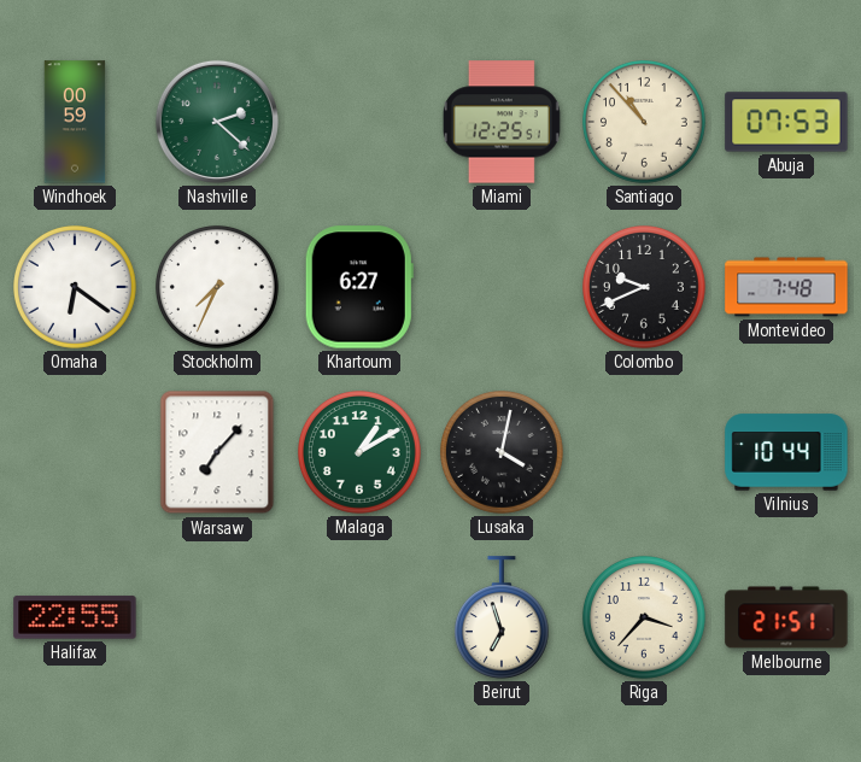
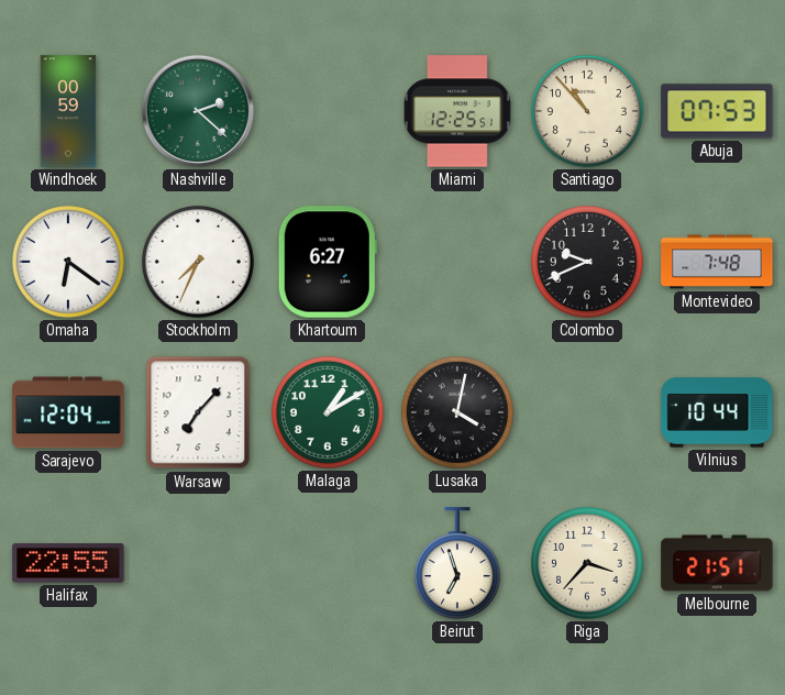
Sarajevo: none -> 12:04 (68, 412)
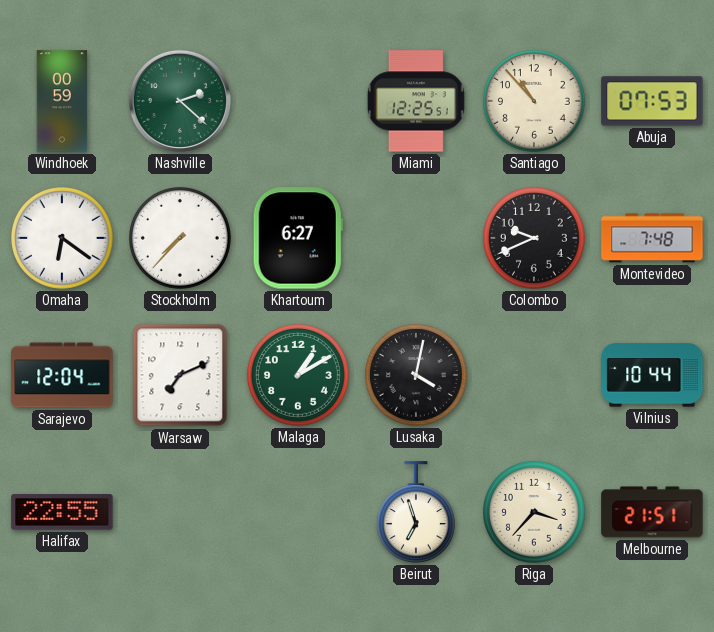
Stockholm: 7:34 -> 7:37 (181, 239)
Warsaw: 7:07 -> 7:11 (180, 375)
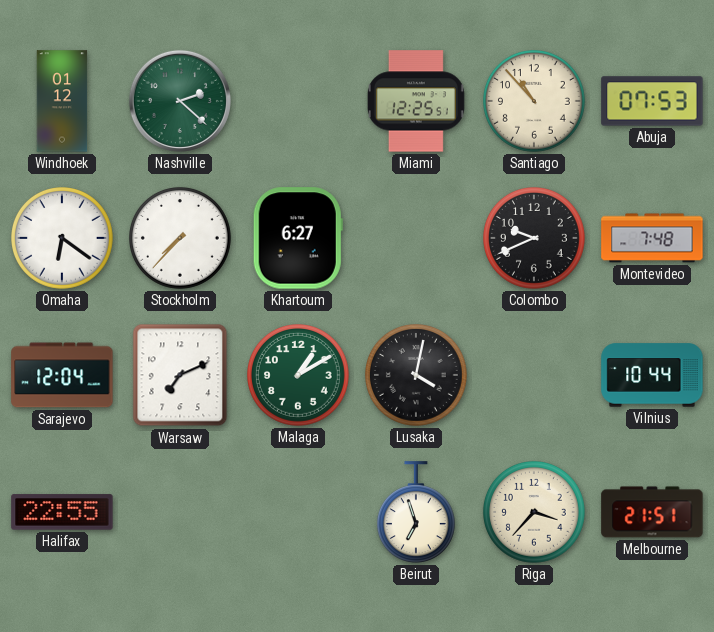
Windhoek: 00:59 -> 01:12 (62, 101)
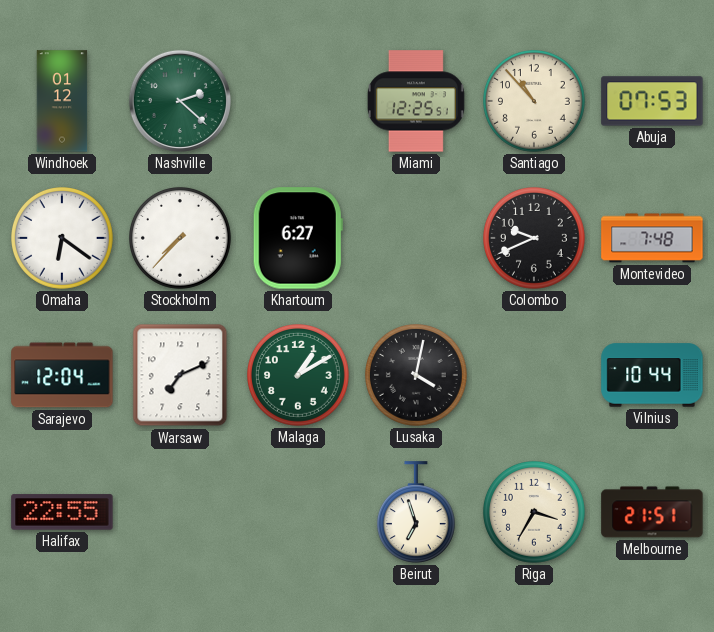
Riga: 3:37 -> 3:35 (535, 513)
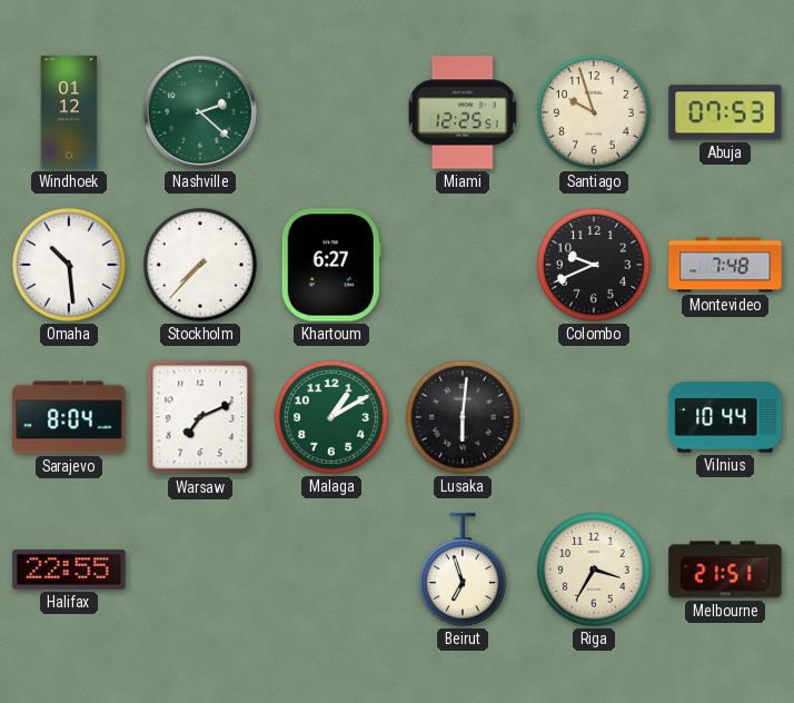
Santiago: 10:53 -> 9:57 (595, 113)
Omaha: 6:21 -> 10:29 (70, 266)
Sarajevo: 12:04 -> 8:04 (69, 417)
Lusaka: 4:02 -> 6:01 (464, 418)
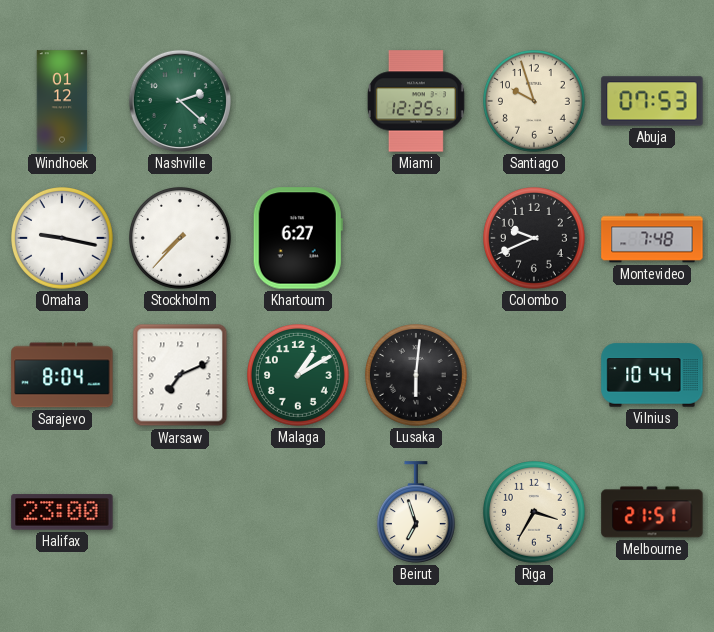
Omaha: 10:29 -> 9:17 (63, 239)
Halifax: 22:55 -> 23:00 (62, 512)
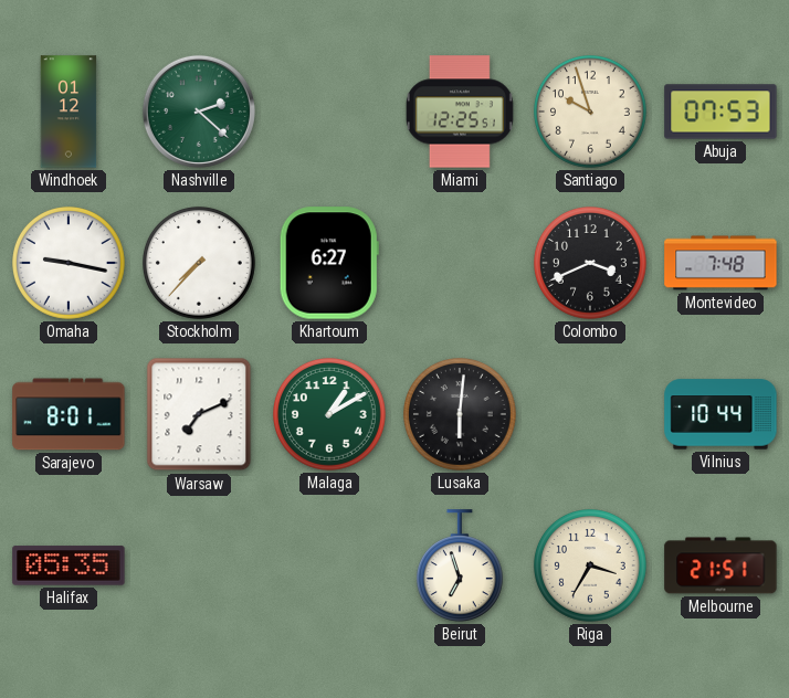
Colombo: 9:41 -> 3:41 (591, 264)
Sarajevo: 8:04 -> 8:01 (69, 414)
Halifax: 23:00 -> 05:35 (69, 565)
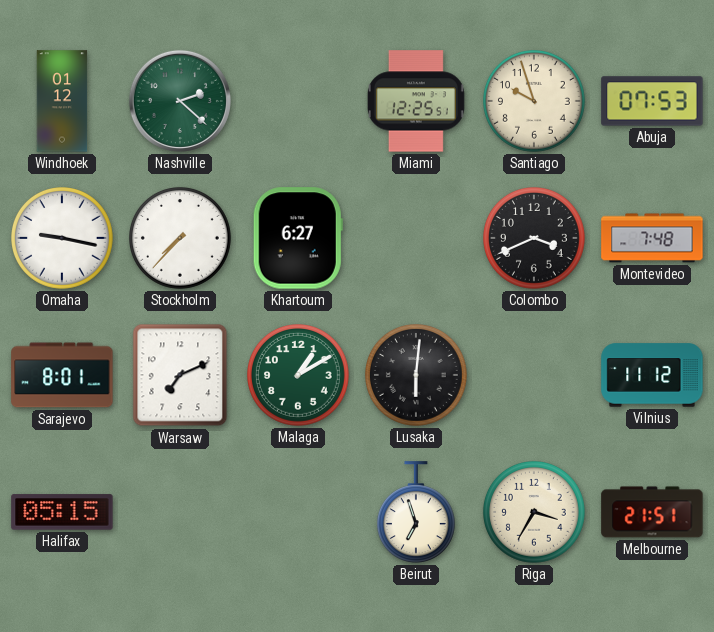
Vilnius: 10:44 -> 11:12 (652, 375)
Halifax: 05:35 -> 05:15 (62, 512)
